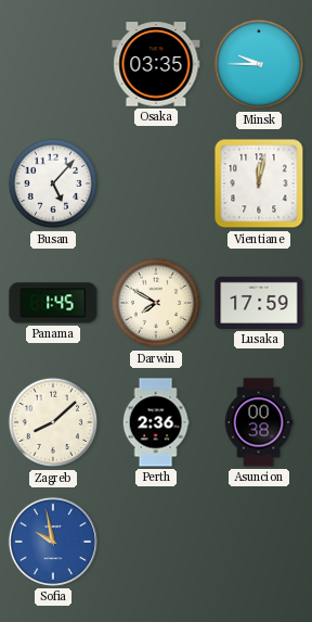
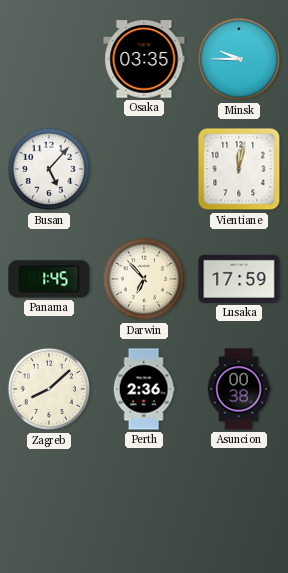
Darwin: 7:50 -> 6:53 (144, 279)
Sofia: 9:58 -> none (53, 542)
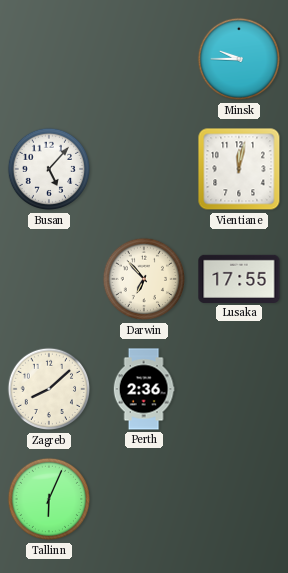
Osaka: 03:35 -> none (144, 59)
Panama: 1:45 -> none (49, 279)
Lusaka: 17:59 -> 17:55 (239, 279)
Asuncion: 00:38 -> none (239, 389)
Tallinn: none -> 6:04 (49, 499)
